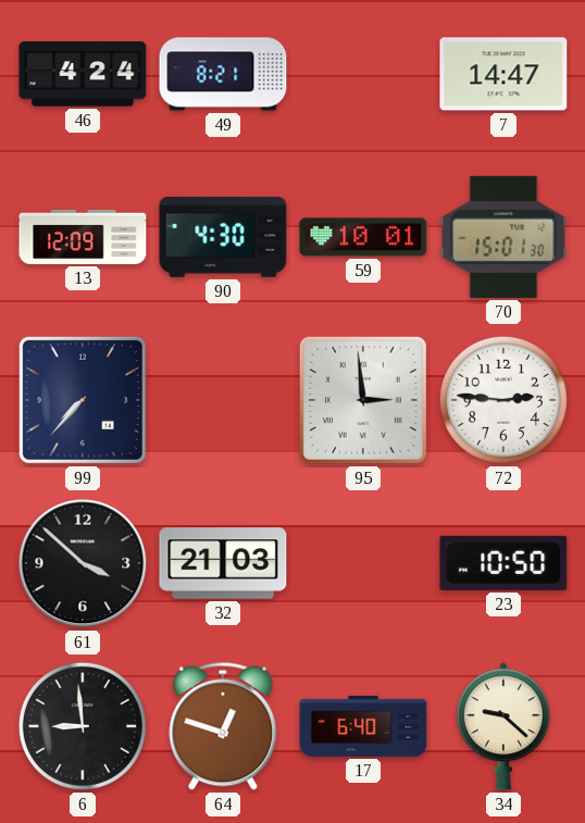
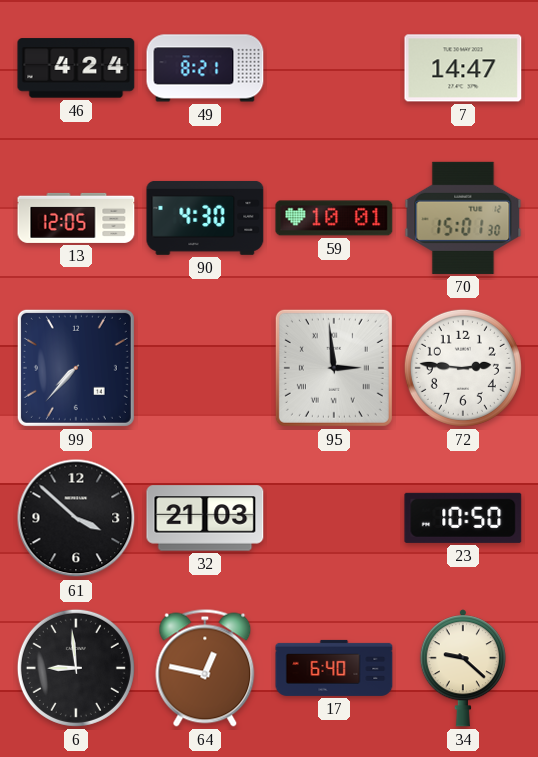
13: 12:09 -> 12:05 (76, 218)
64: 12:48 -> 12:47 (205, 668)
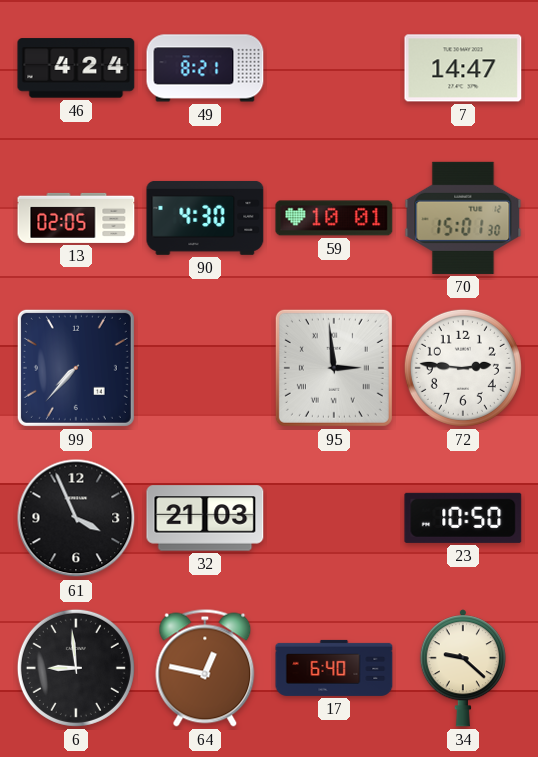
13: 12:05 -> 02:05 (76, 218)
61: 3:52 -> 3:56 (76, 518)
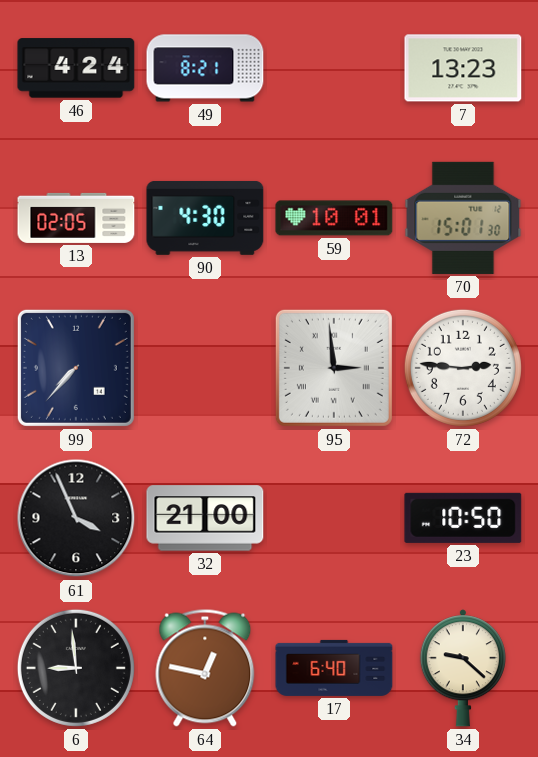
7: 14:47 -> 13:23 (463, 68)
32: 21:03 -> 21:00 (205, 518)
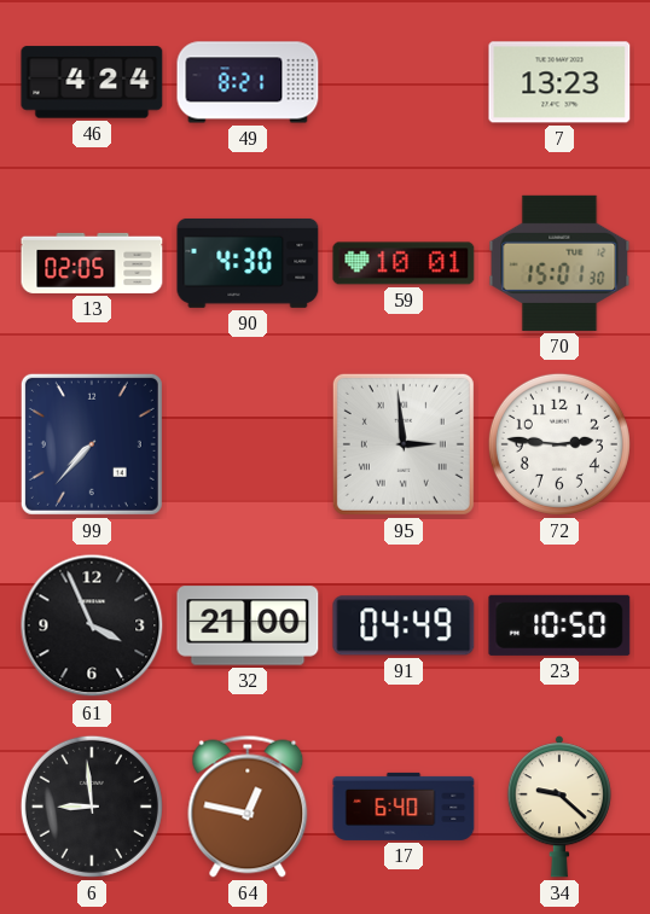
91: none -> 04:49 (404, 625)
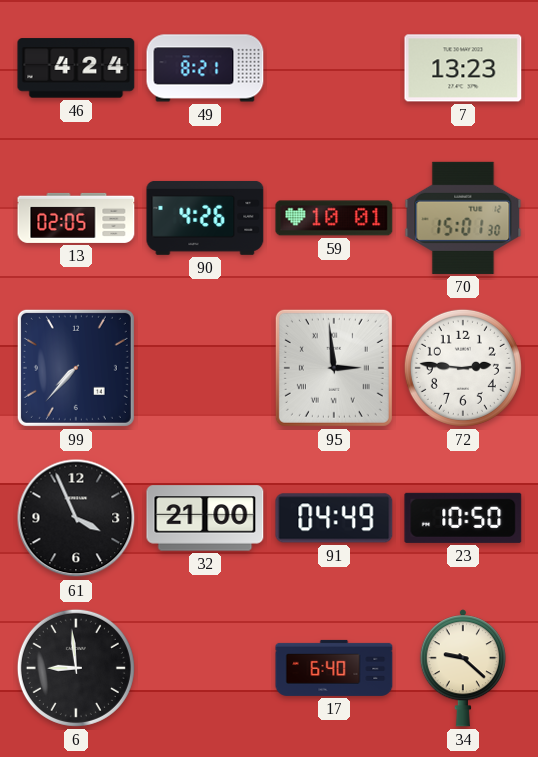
90: 4:30 -> 4:26 (205, 218)
64: 12:47 -> none (248, 807)
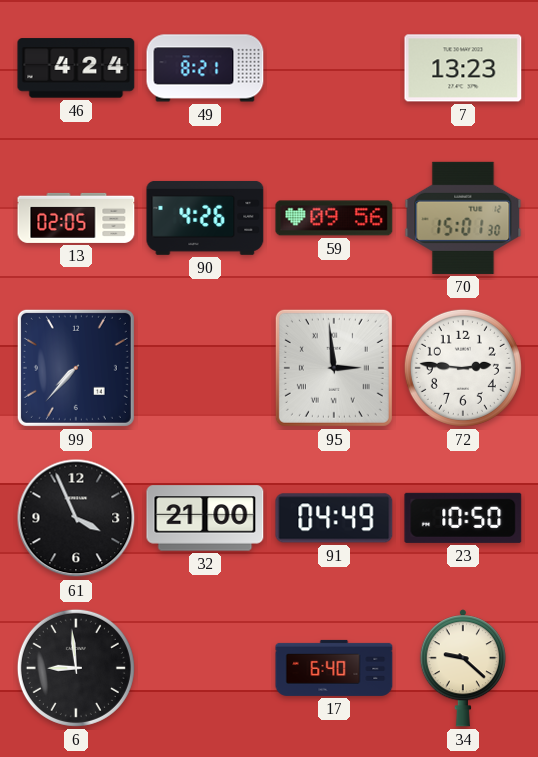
59: 10:01 -> 09:56 (334, 218)
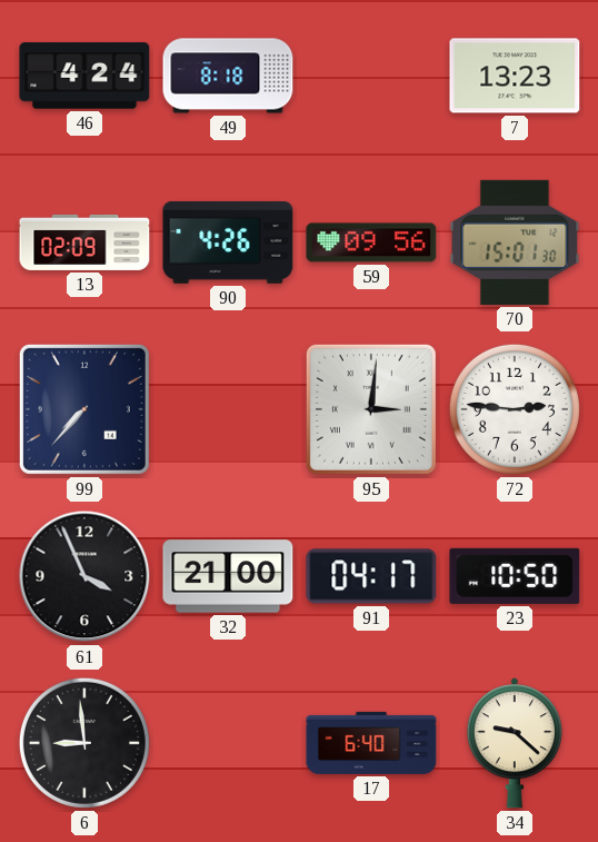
49: 8:21 -> 8:18 (228, 76)
13: 02:05 -> 02:09 (84, 242)
95: 2:59 -> 3:01 (371, 409)
91: 04:49 -> 04:17 (371, 576)
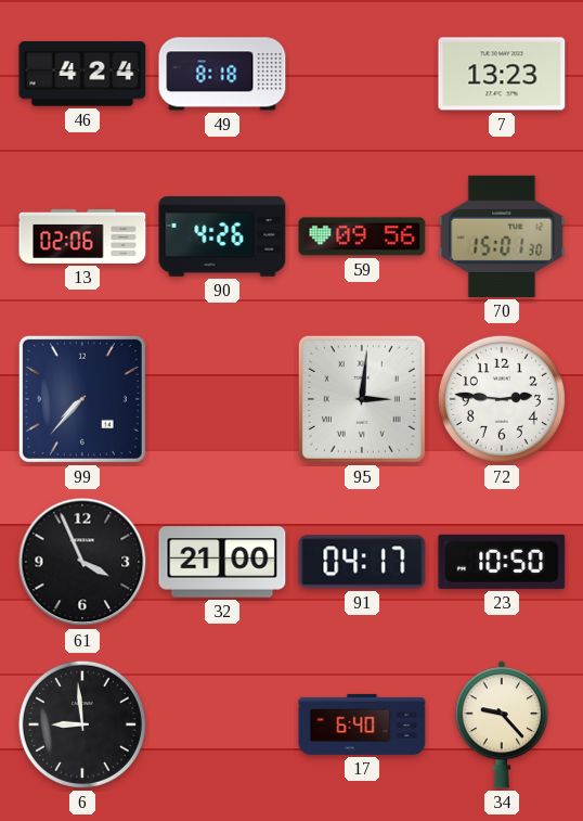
13: 02:09 -> 02:06 (82, 236)
34: 9:22 -> 9:23 (502, 724)
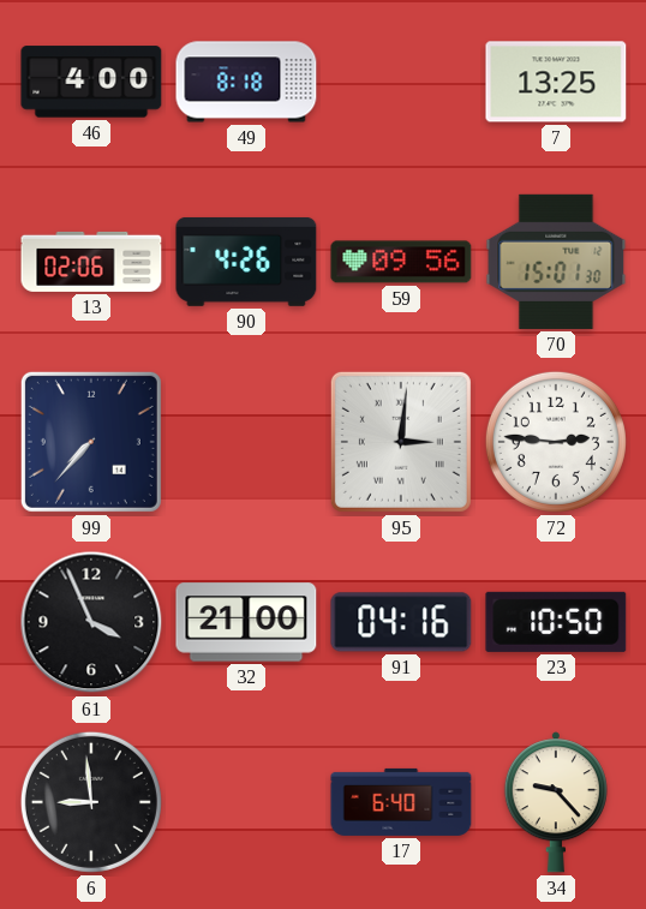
46: 4:24 -> 4:00 (91, 82)
7: 13:23 -> 13:25 (556, 82)
91: 04:17 -> 04:16 (401, 622)
